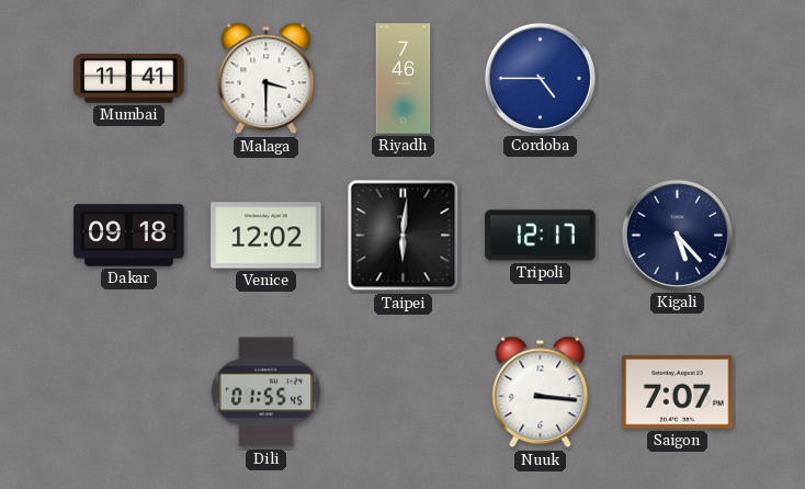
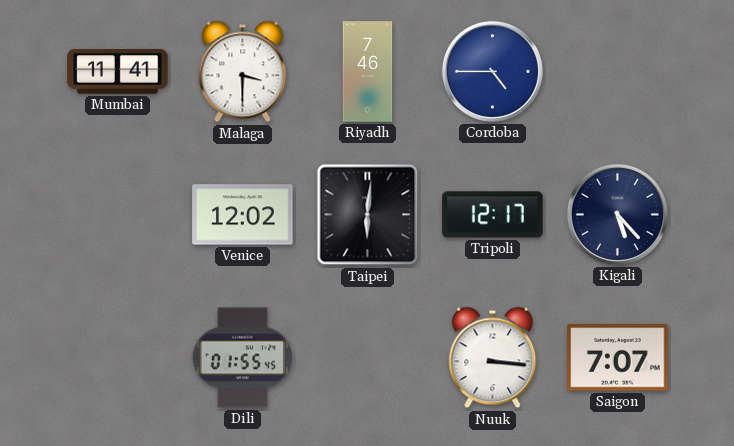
Dakar: 09:18 -> none (129, 236)
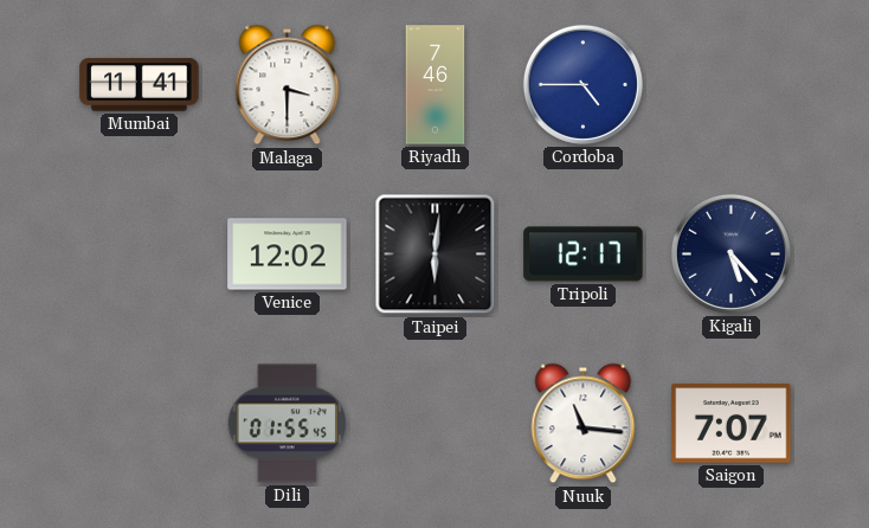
Nuuk: 3:16 -> 11:16 (584, 424)
